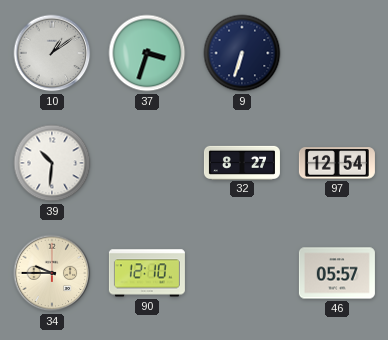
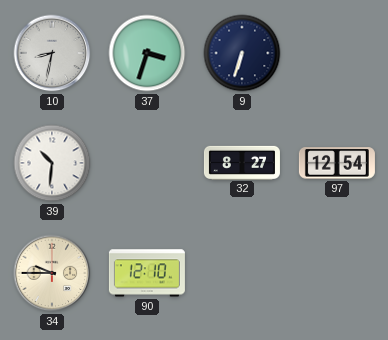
10: 1:09 -> 8:32 (52, 53)
46: 05:57 -> none (337, 273)
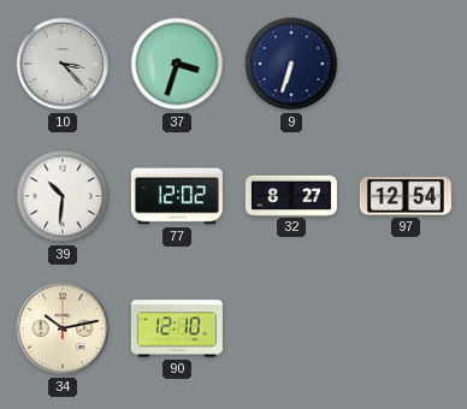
10: 8:32 -> 3:23 (63, 64)
77: none -> 12:02 (177, 196)
34: 9:45 -> 10:13 (63, 328)
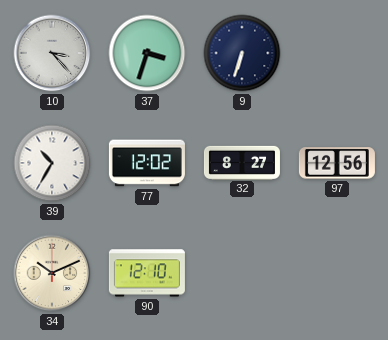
39: 10:31 -> 10:35 (52, 163)
97: 12:54 -> 12:56 (337, 163)
34: 10:13 -> 10:11 (52, 273)
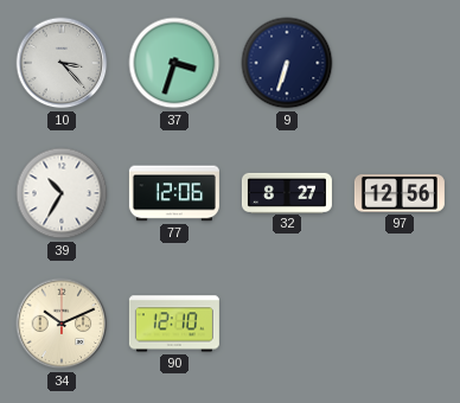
77: 12:02 -> 12:06 (174, 193)
